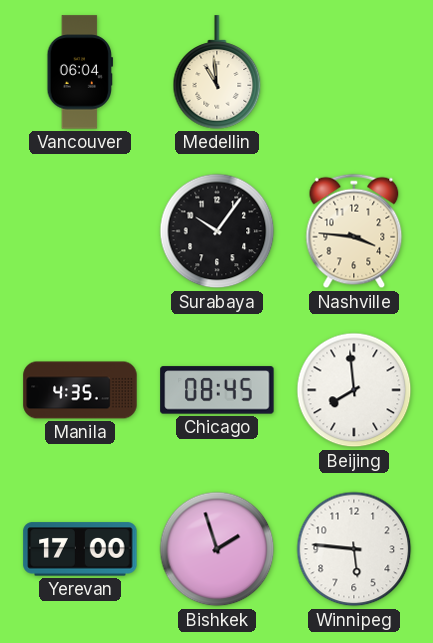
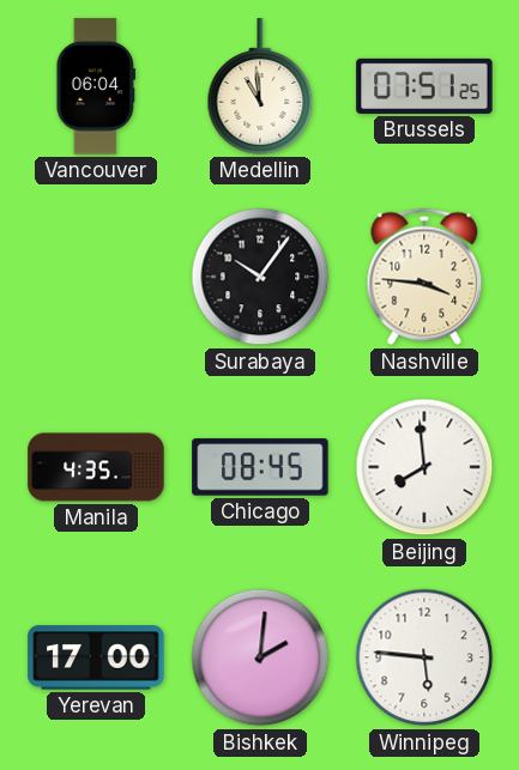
Brussels: none -> 07:51 (424, 86)
Bishkek: 1:57 -> 2:01 (260, 657)
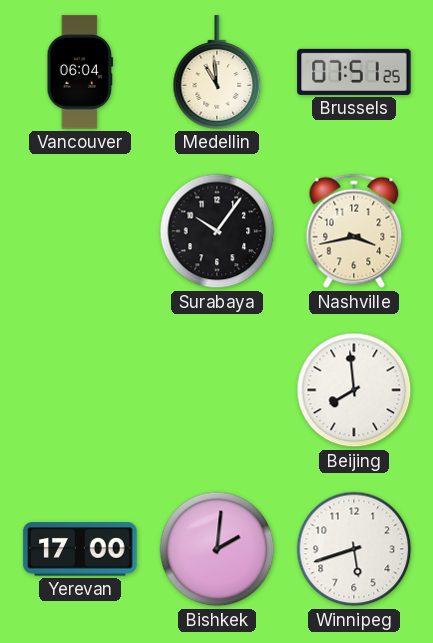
Nashville: 3:46 -> 3:43 (354, 231)
Manila: 4:35 -> none (96, 467)
Chicago: 08:45 -> none (260, 467)
Winnipeg: 5:46 -> 5:42 (354, 549)
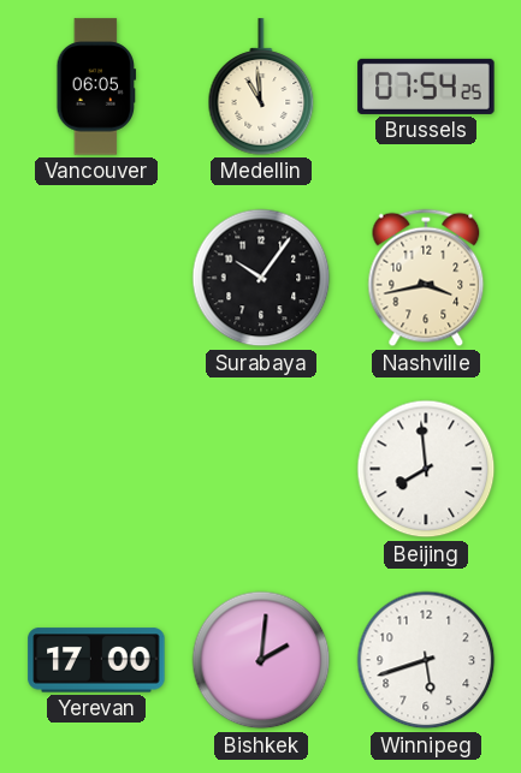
Vancouver: 06:04 -> 06:05 (96, 87)
Brussels: 07:51 -> 07:54 (426, 87)
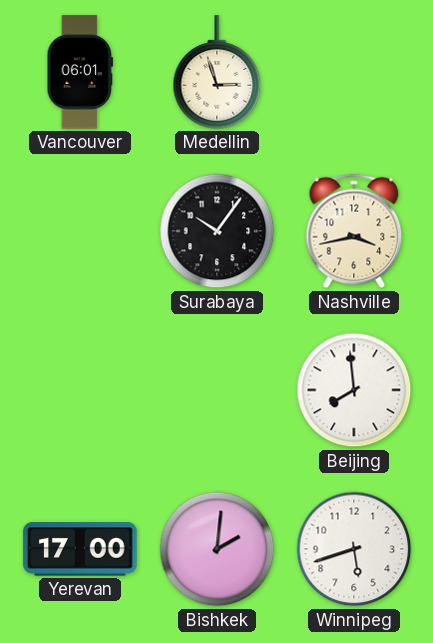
Vancouver: 06:05 -> 06:01 (80, 72)
Medellin: 10:59 -> 2:57 (217, 72)
Brussels: 07:54 -> none (426, 87)
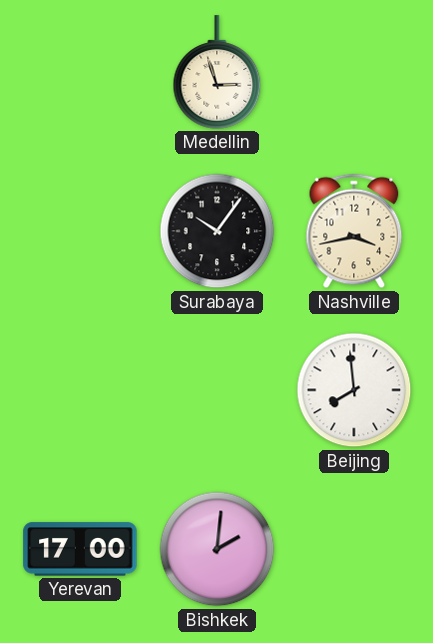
Vancouver: 06:01 -> none (80, 72)
Winnipeg: 5:42 -> none (354, 549)
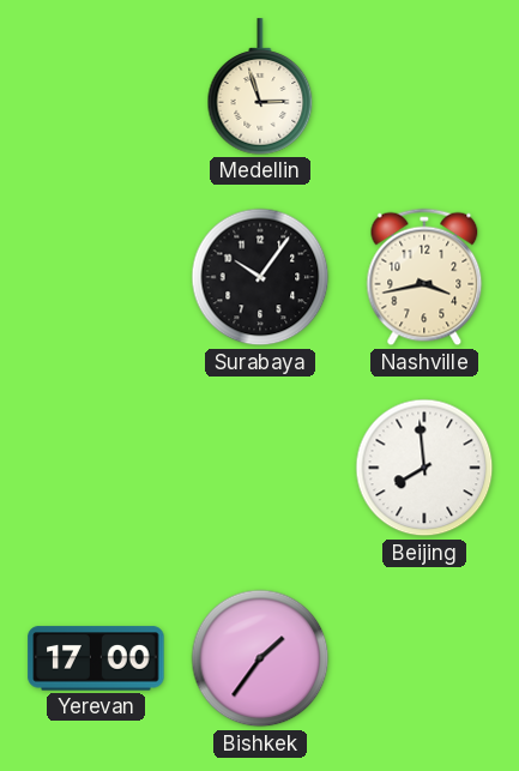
Bishkek: 2:01 -> 1:36 (260, 658)
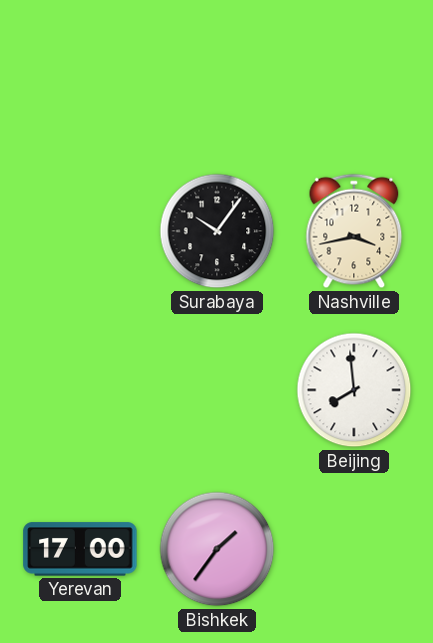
Medellin: 2:57 -> none (260, 86)
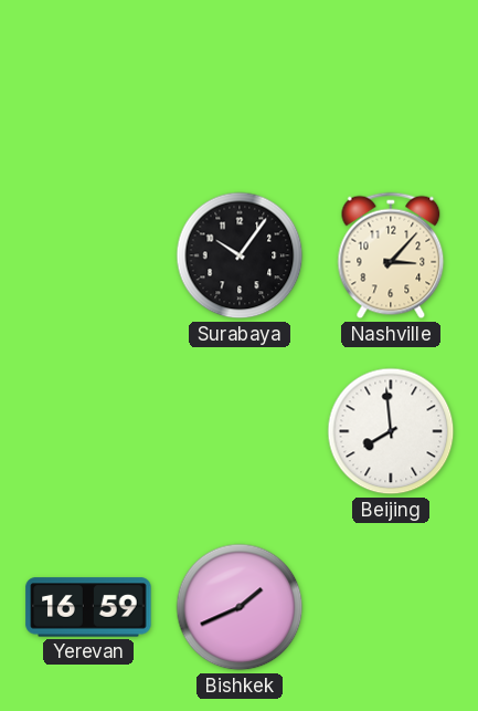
Nashville: 3:43 -> 3:07 (391, 255)
Yerevan: 17:00 -> 16:59 (88, 607)
Bishkek: 1:36 -> 1:41 (240, 607)
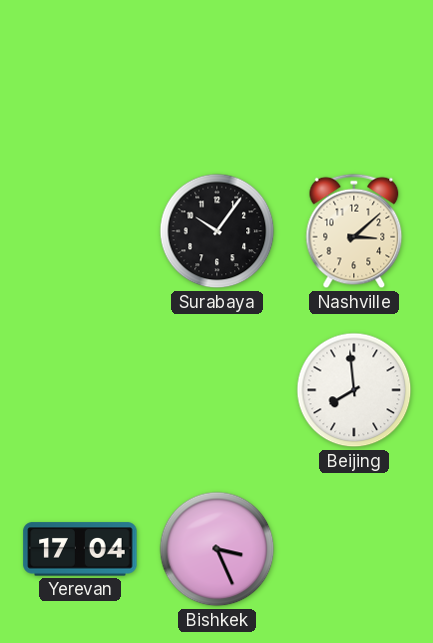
Nashville: 3:07 -> 3:08 (354, 231)
Yerevan: 16:59 -> 17:04 (80, 549)
Bishkek: 1:41 -> 3:26 (217, 549)
